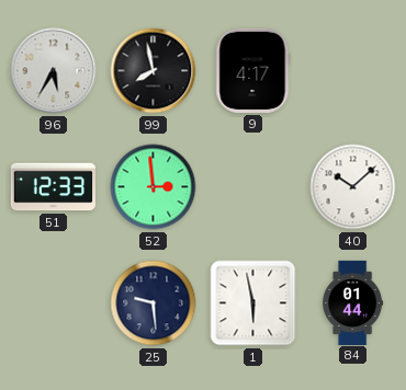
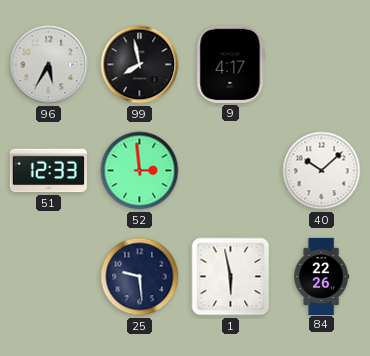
84: 01:44 -> 22:26 (322, 276)
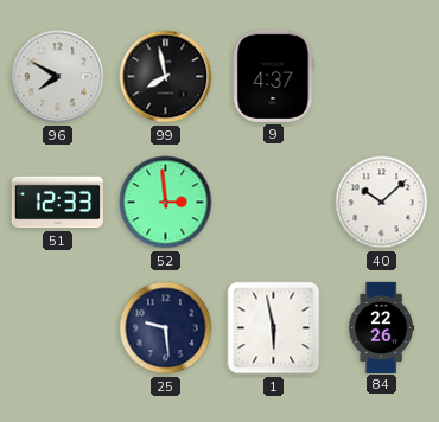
96: 5:35 -> 7:50 (58, 77)
9: 4:17 -> 4:37 (274, 76)
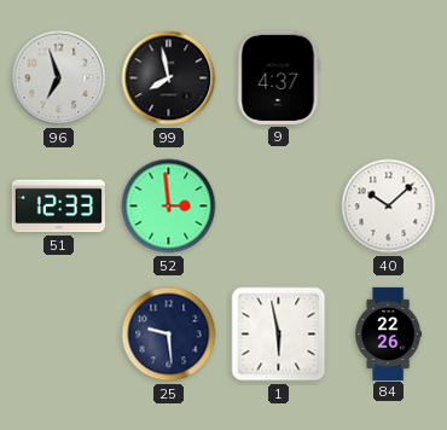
96: 7:50 -> 6:57 (59, 79)
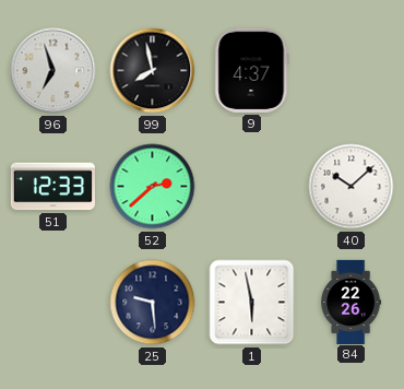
52: 2:59 -> 2:38 (153, 187)
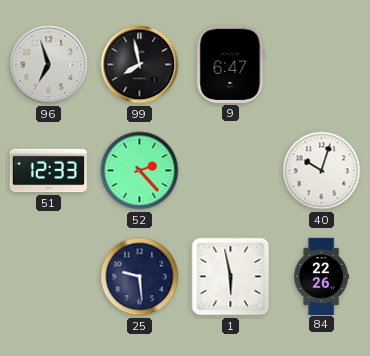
9: 4:37 -> 6:47 (231, 64)
52: 2:38 -> 2:23 (140, 171)
40: 10:08 -> 10:03 (322, 171)
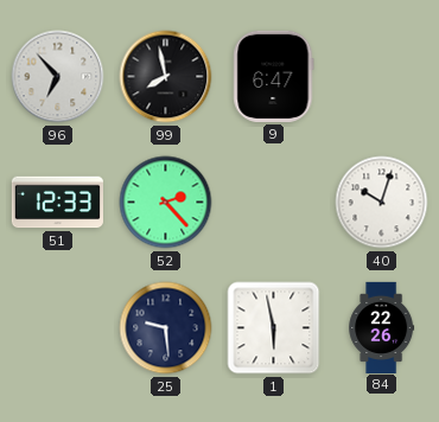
96: 6:57 -> 6:53 (58, 77)
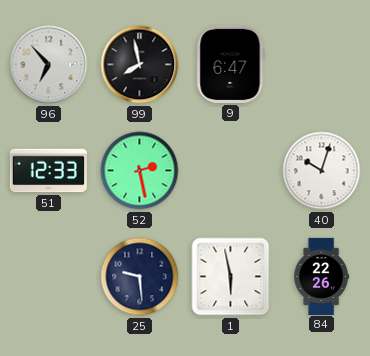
52: 2:23 -> 2:28 (140, 171)
